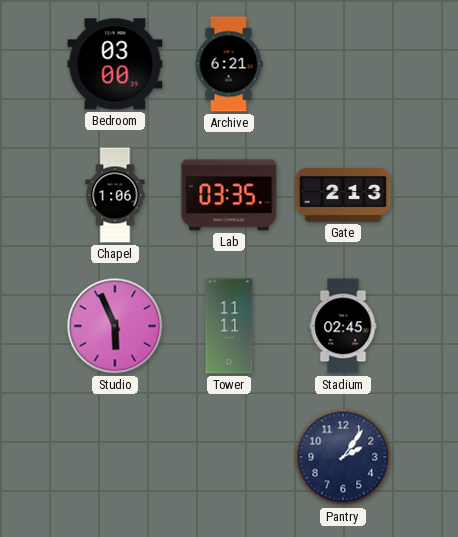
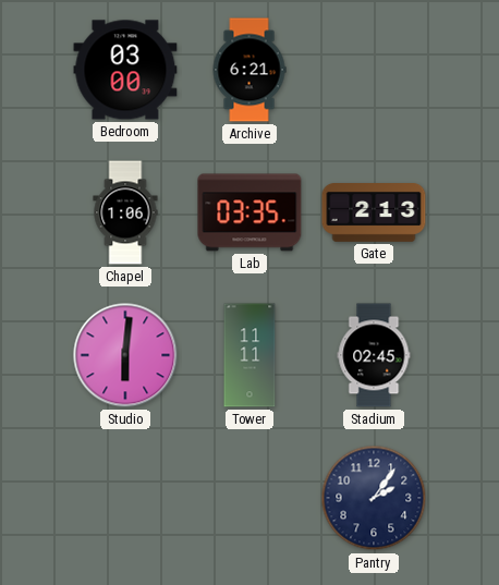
Studio: 5:56 -> 6:01 (125, 355)
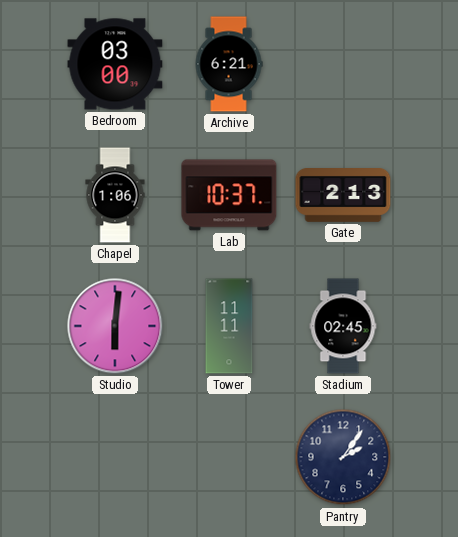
Lab: 03:35 -> 10:37 (229, 195)
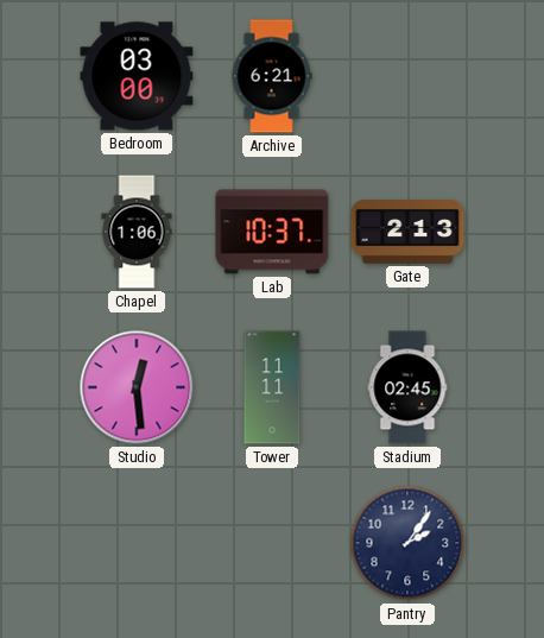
Studio: 6:01 -> 12:29 (137, 387)
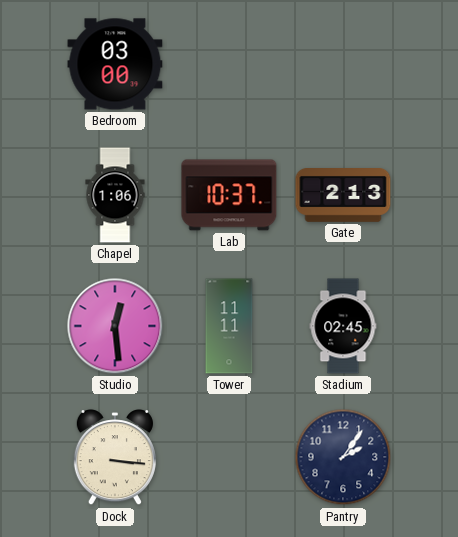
Archive: 6:21 -> none (272, 76)
Dock: none -> 3:16 (115, 458)
